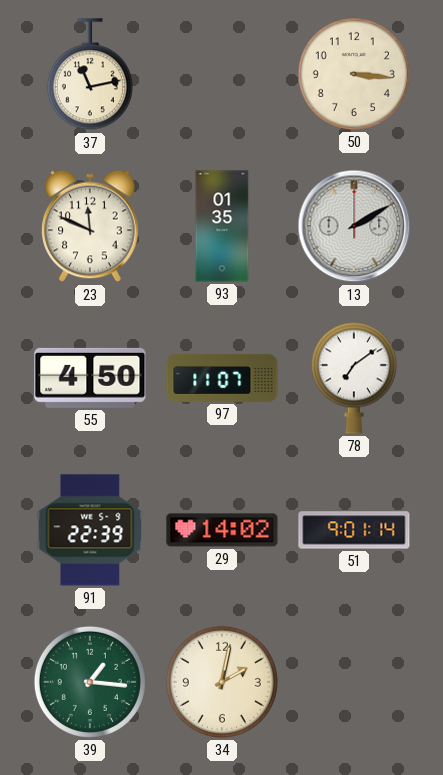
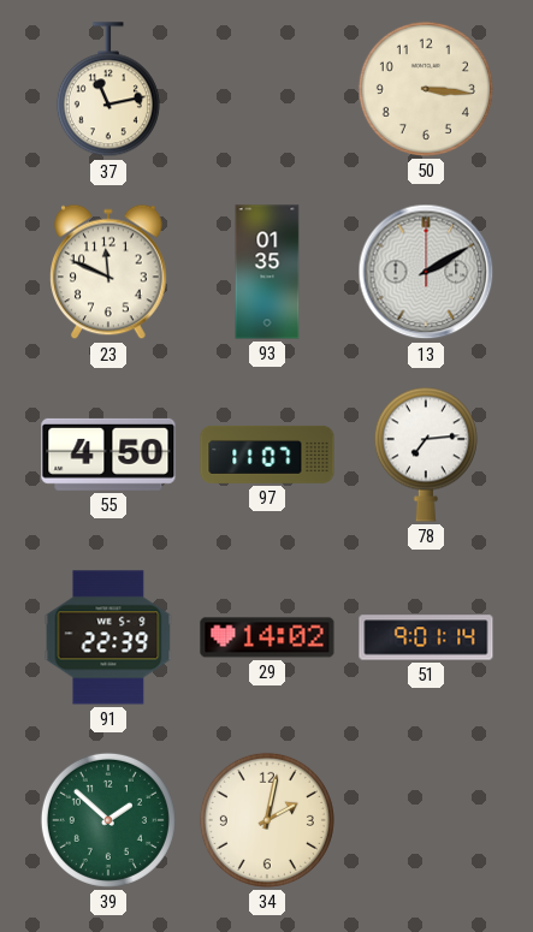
78: 7:09 -> 7:14 (426, 455)
39: 1:16 -> 1:52 (108, 820)
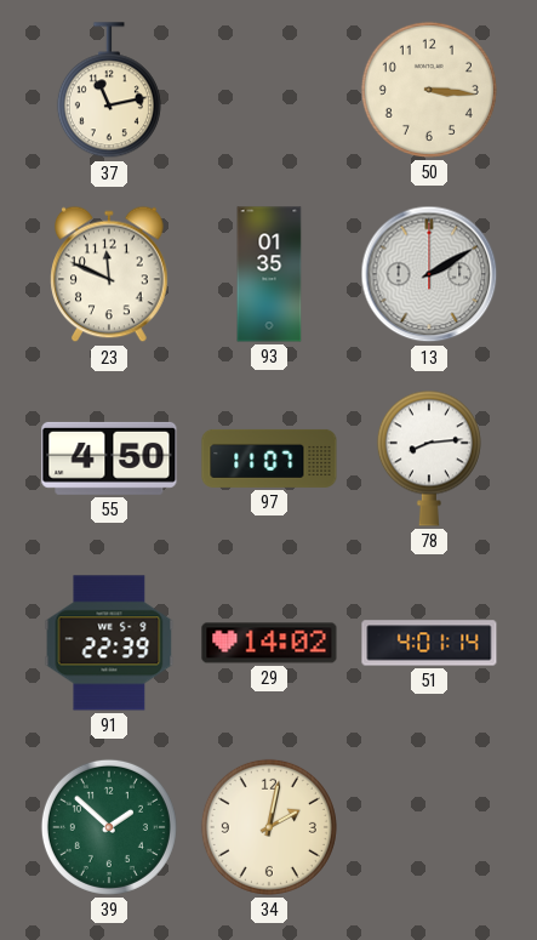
78: 7:14 -> 8:14 (429, 458)
51: 9:01 -> 4:01 (429, 643)
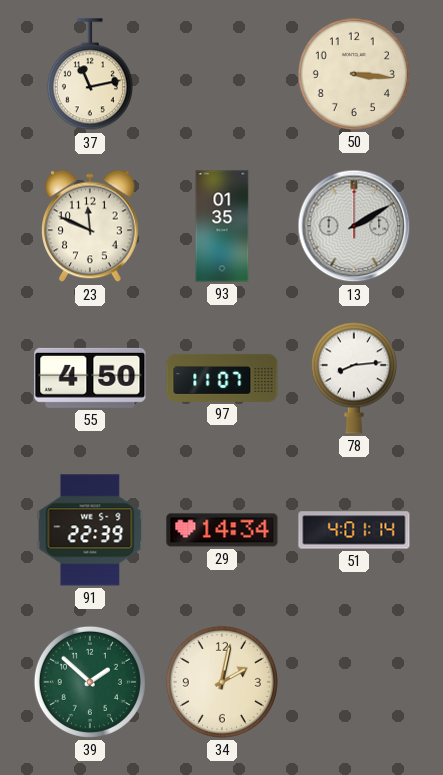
29: 14:02 -> 14:34 (222, 530)
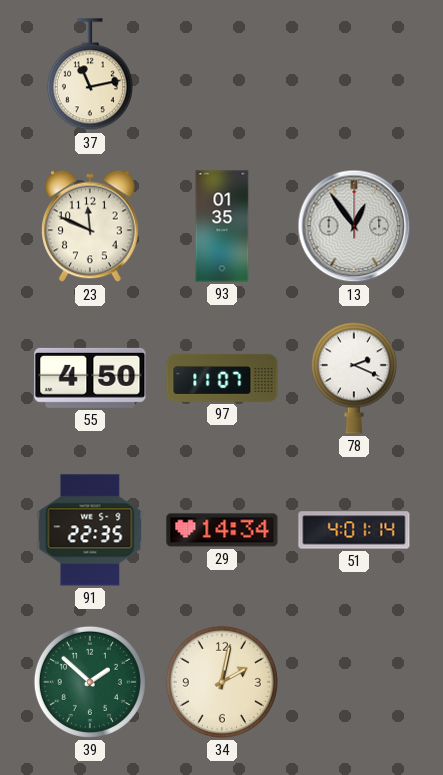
50: 3:16 -> none (354, 74)
13: 2:10 -> 12:54 (354, 226)
78: 8:14 -> 2:19 (354, 378)
91: 22:39 -> 22:35 (90, 530)
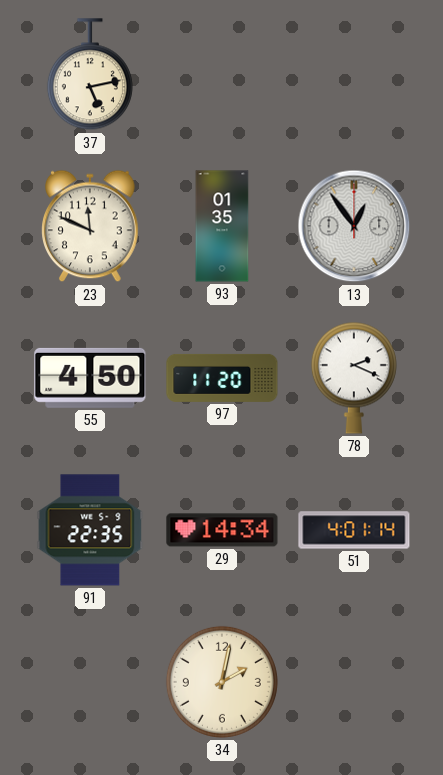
37: 11:13 -> 5:13 (90, 75)
97: 11:07 -> 11:20 (222, 378)
39: 1:52 -> none (90, 682)
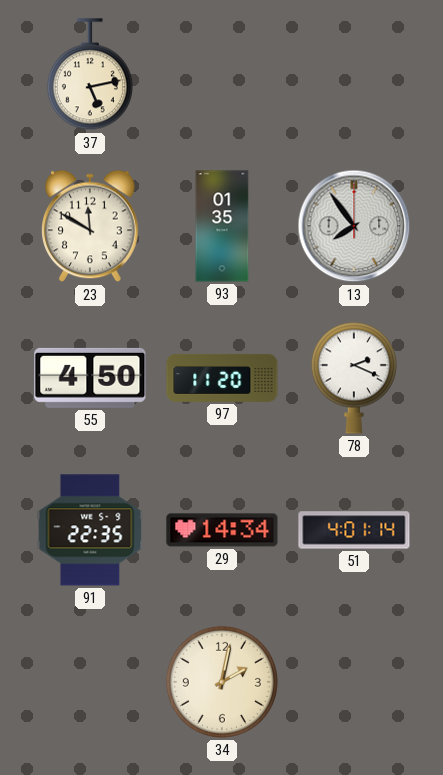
23: 11:49 -> 11:50 (90, 226)
13: 12:54 -> 7:54 (354, 226)
